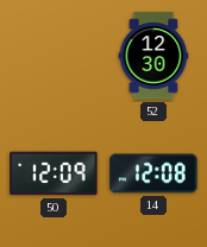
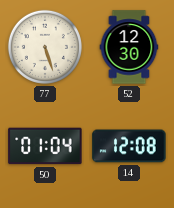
77: none -> 5:27 (45, 47)
50: 12:09 -> 01:04 (45, 146)
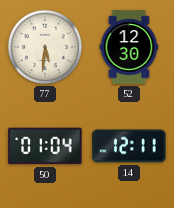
77: 5:27 -> 5:31 (45, 47)
14: 12:08 -> 12:11 (129, 146)
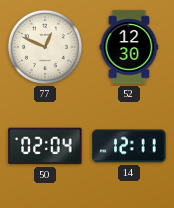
77: 5:31 -> 12:49 (45, 47)
50: 01:04 -> 02:04 (45, 146)
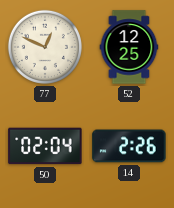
52: 12:30 -> 12:25 (129, 47)
14: 12:11 -> 2:26 (129, 146)
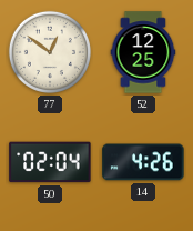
77: 12:49 -> 12:51 (50, 52)
14: 2:26 -> 4:26 (143, 162)
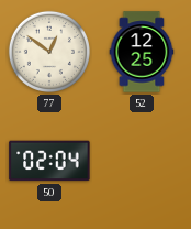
14: 4:26 -> none (143, 162)
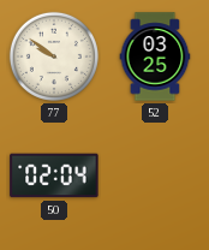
77: 12:51 -> 9:51 (54, 56)
52: 12:25 -> 03:25 (155, 56)
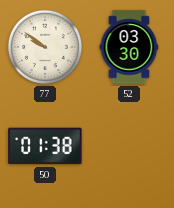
52: 03:25 -> 03:30 (129, 47)
50: 02:04 -> 01:38 (45, 146)
